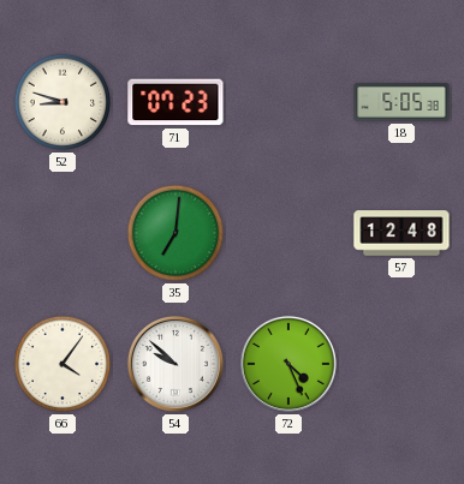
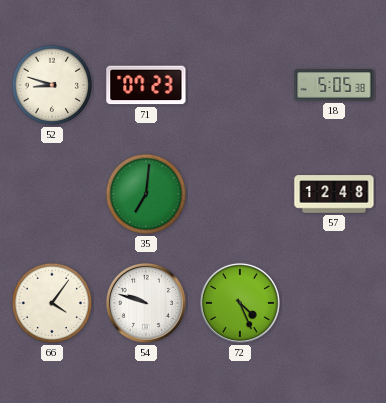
54: 9:52 -> 9:48 (146, 303)
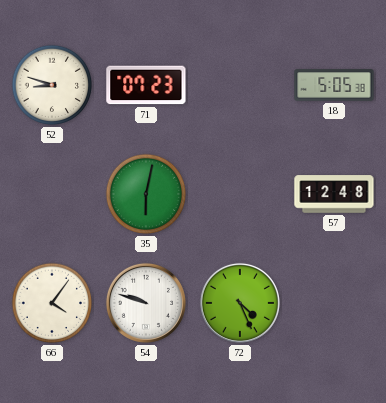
35: 7:01 -> 6:02 (146, 194)
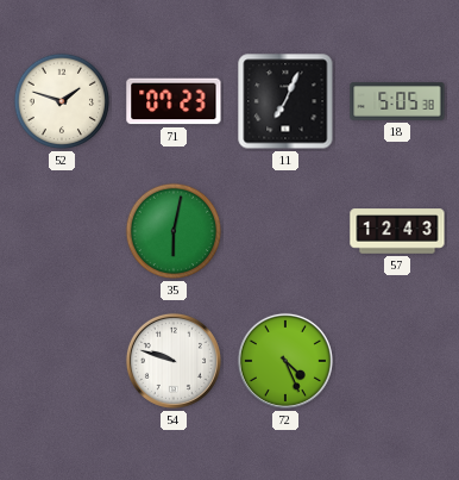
52: 8:48 -> 1:48 (62, 101)
11: none -> 7:04 (285, 101)
57: 12:48 -> 12:43 (397, 231)
66: 4:06 -> none (52, 303)
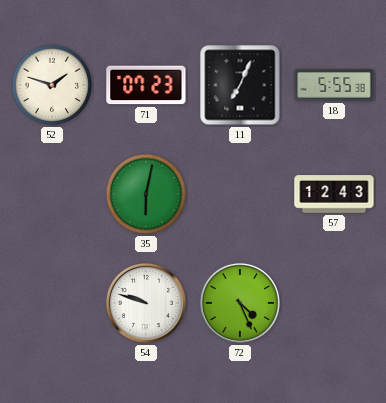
18: 5:05 -> 5:55 (334, 85)
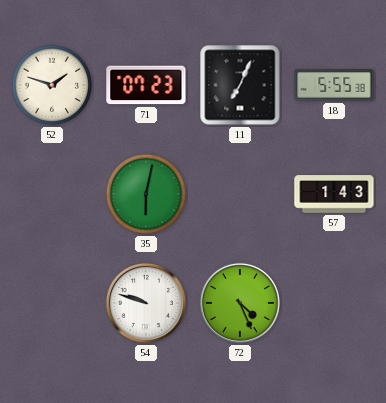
57: 12:43 -> 1:43 (334, 194)
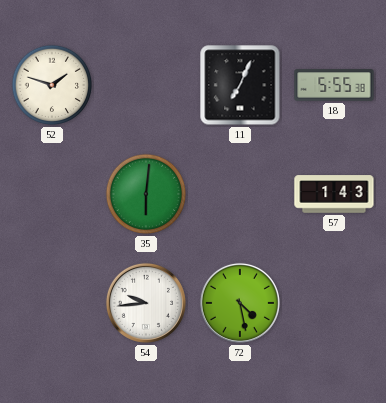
71: 07:23 -> none (146, 85)
35: 6:02 -> 6:01 (146, 194)
54: 9:48 -> 9:44 (146, 303)
72: 4:26 -> 4:28 (240, 303)
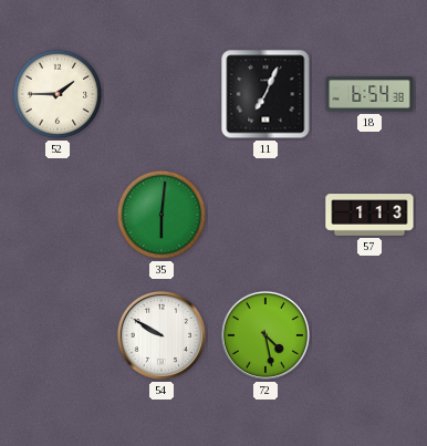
52: 1:48 -> 1:45 (58, 94)
18: 5:55 -> 6:54 (369, 94)
57: 1:43 -> 1:13 (369, 215)
54: 9:44 -> 9:50 (162, 335)
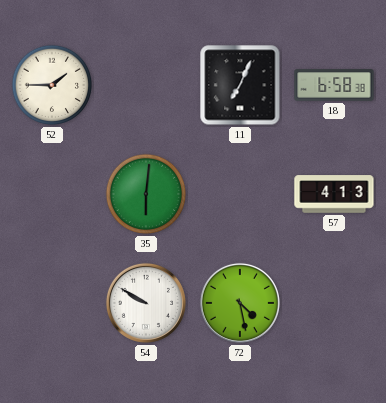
18: 6:54 -> 6:58 (334, 85)
57: 1:13 -> 4:13 (334, 194)
